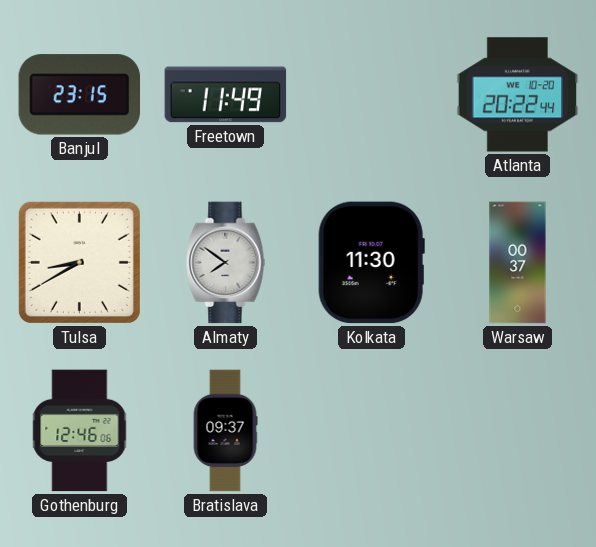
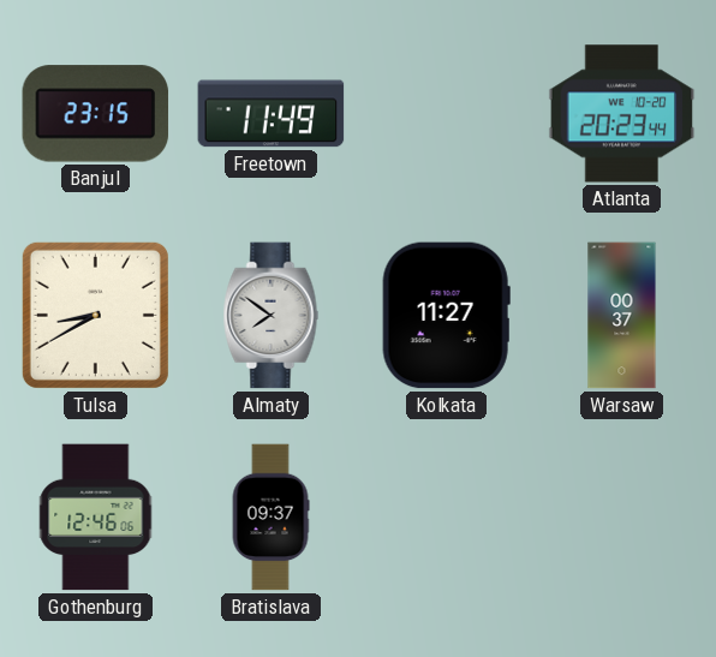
Atlanta: 20:22 -> 20:23 (622, 114)
Kolkata: 11:30 -> 11:27 (446, 316)
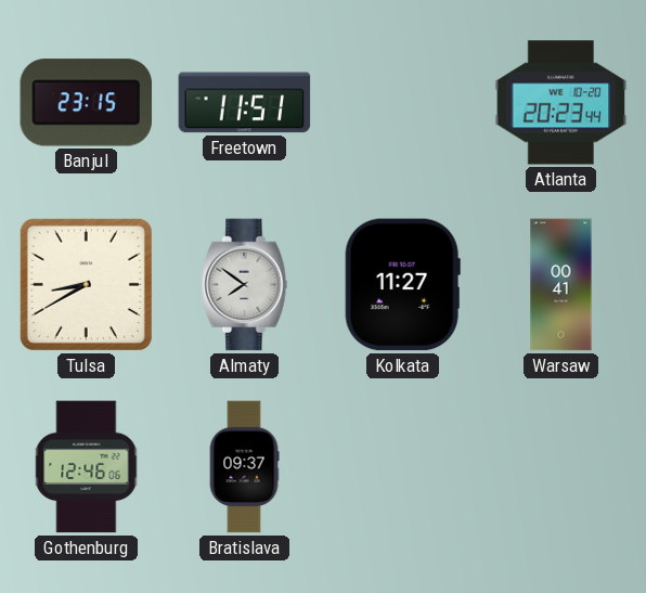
Freetown: 11:49 -> 11:51 (245, 103)
Warsaw: 00:37 -> 00:41 (561, 285)
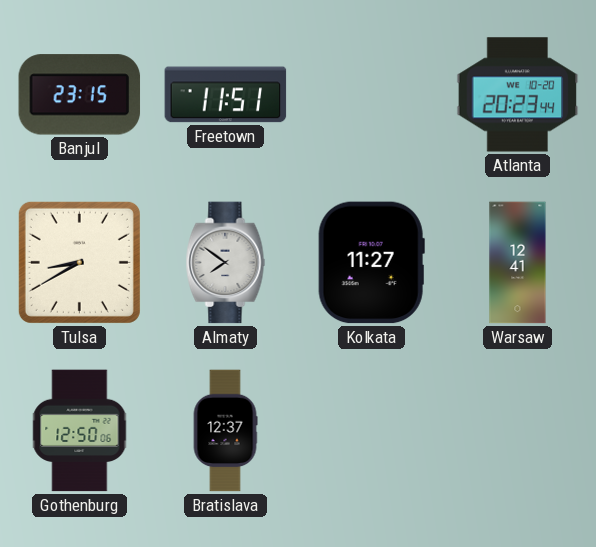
Warsaw: 00:41 -> 12:41 (518, 263)
Gothenburg: 12:46 -> 12:50 (80, 431)
Bratislava: 09:37 -> 12:37 (225, 431)
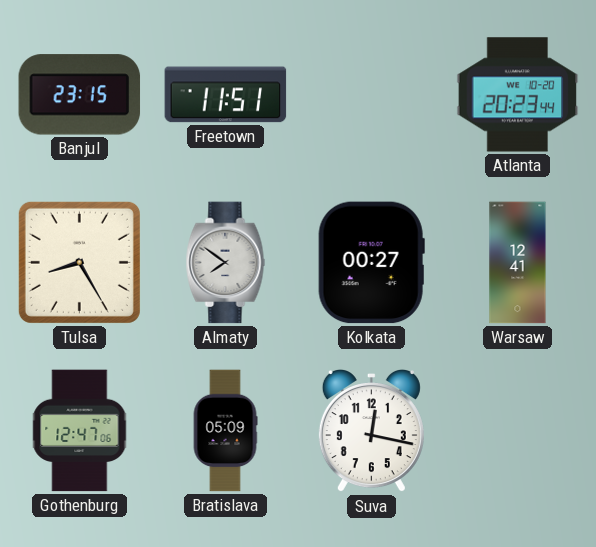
Tulsa: 8:40 -> 8:25 (79, 262)
Kolkata: 11:27 -> 00:27 (371, 263)
Gothenburg: 12:50 -> 12:47 (80, 431)
Bratislava: 12:37 -> 05:09 (225, 431)
Suva: none -> 12:17 (371, 432)
